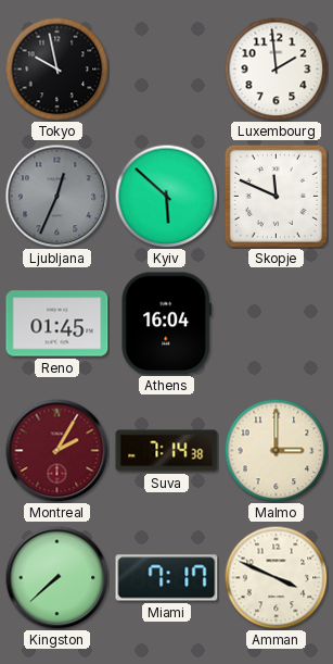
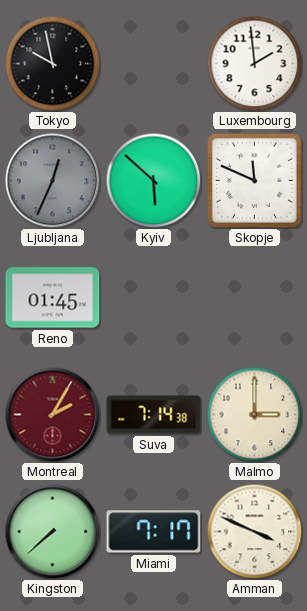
Athens: 16:04 -> none (166, 324)
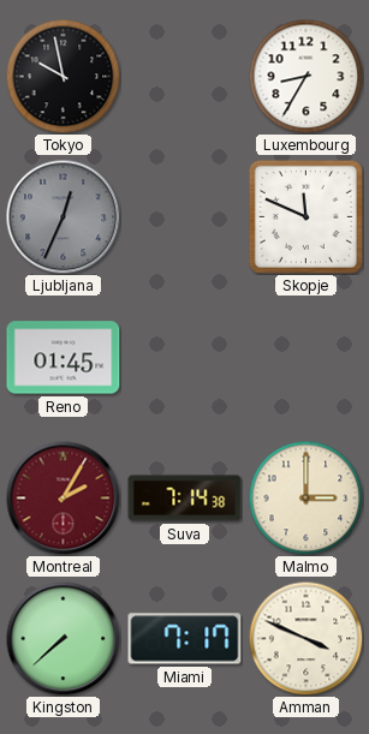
Luxembourg: 1:59 -> 8:35 (305, 76)
Kyiv: 5:52 -> none (153, 180)
